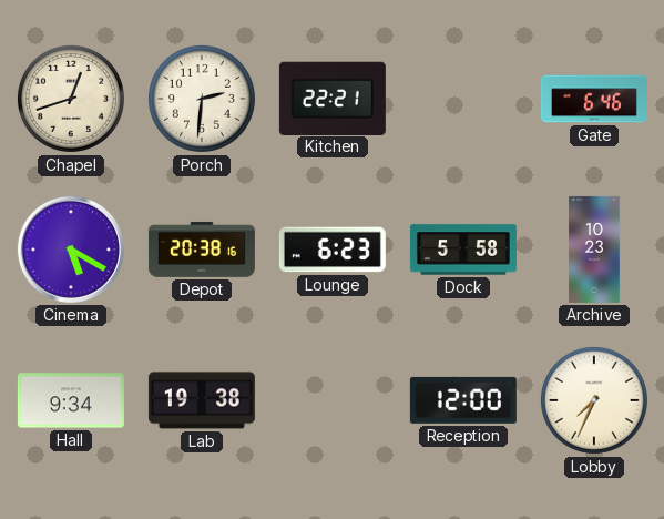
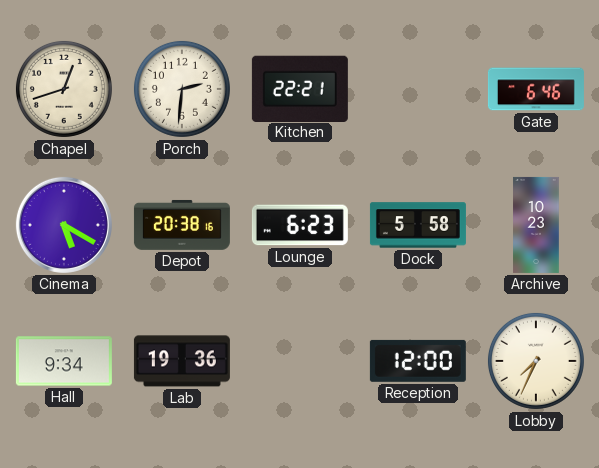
Lab: 19:38 -> 19:36 (182, 361)
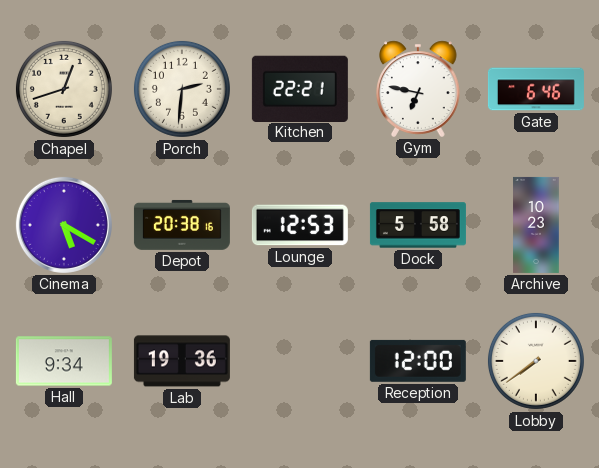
Gym: none -> 6:47 (419, 89)
Lounge: 6:23 -> 12:53 (300, 225)
Lobby: 7:34 -> 7:39 (536, 361)
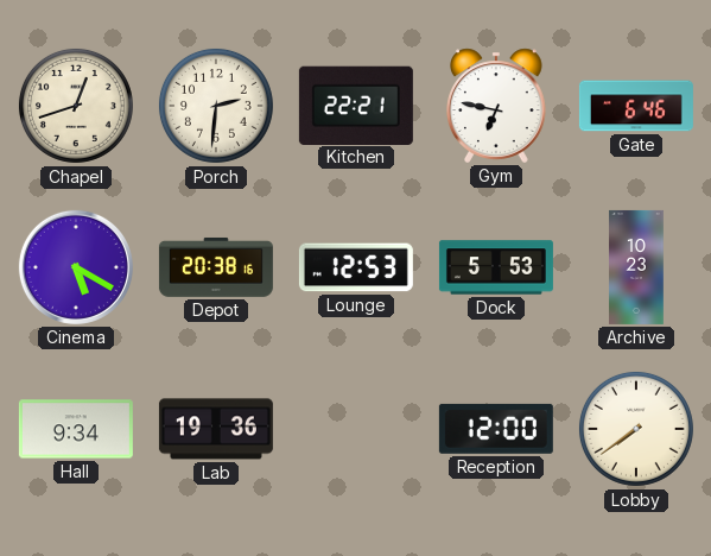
Dock: 5:58 -> 5:53 (496, 267)
